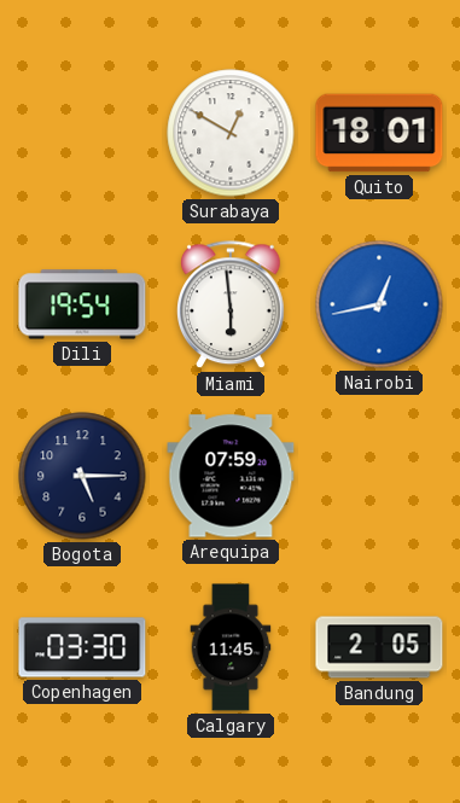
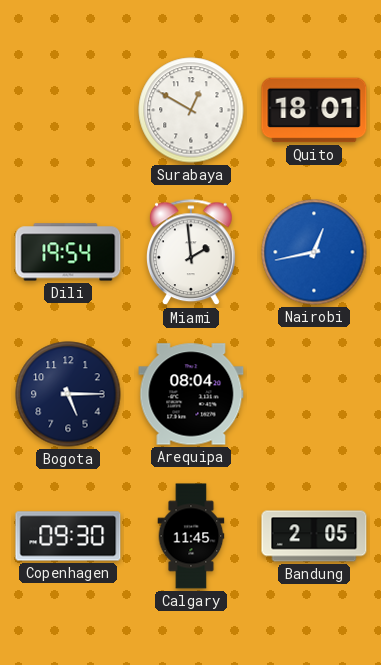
Miami: 5:59 -> 1:59 (192, 253)
Arequipa: 07:59 -> 08:04 (191, 394)
Copenhagen: 03:30 -> 09:30 (68, 536)
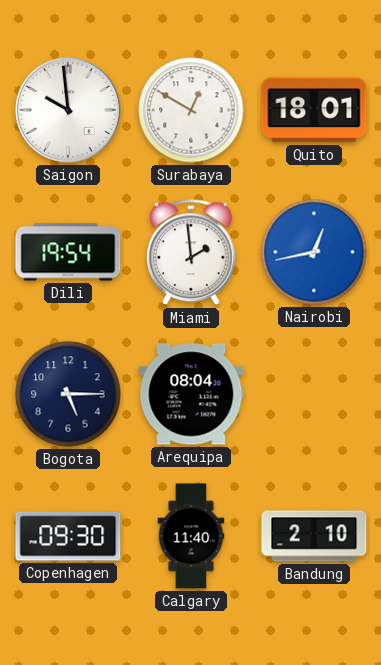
Saigon: none -> 9:59 (68, 110)
Calgary: 11:45 -> 11:40 (191, 536)
Bandung: 2:05 -> 2:10 (314, 536)
